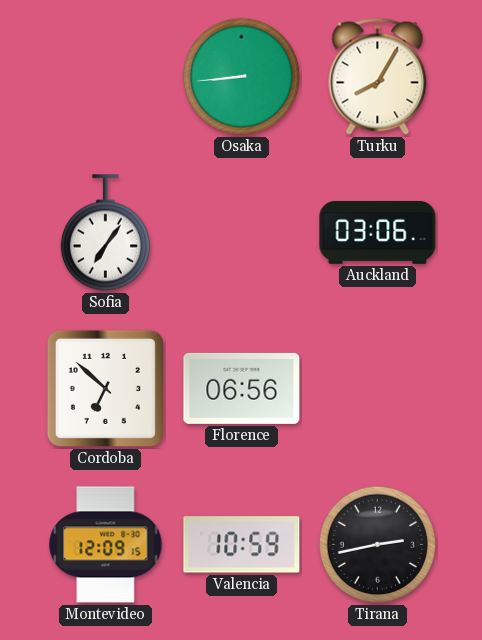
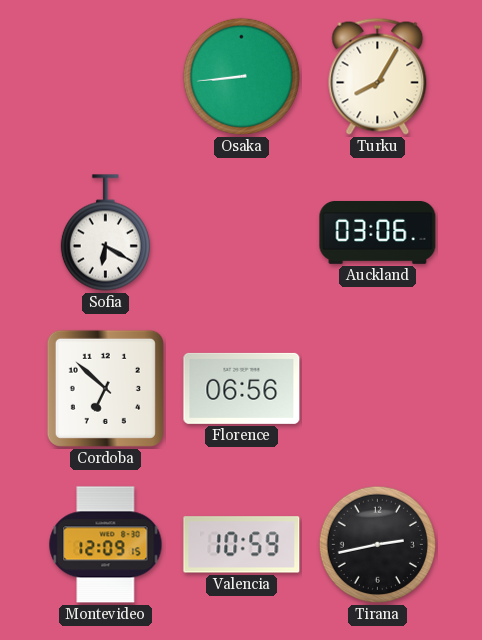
Sofia: 7:06 -> 6:20 (105, 233)
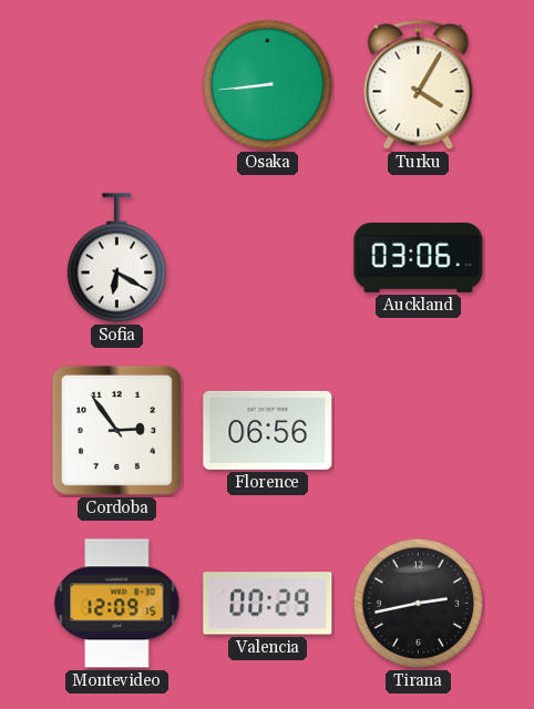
Turku: 8:05 -> 4:05 (419, 84)
Cordoba: 6:52 -> 2:54 (116, 430)
Valencia: 10:59 -> 00:29 (268, 604)
